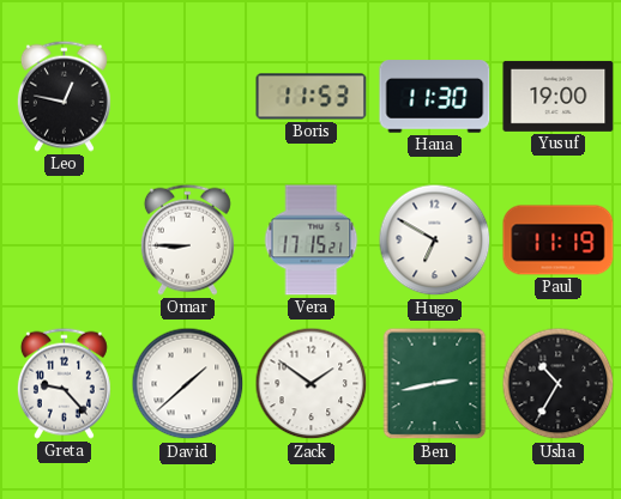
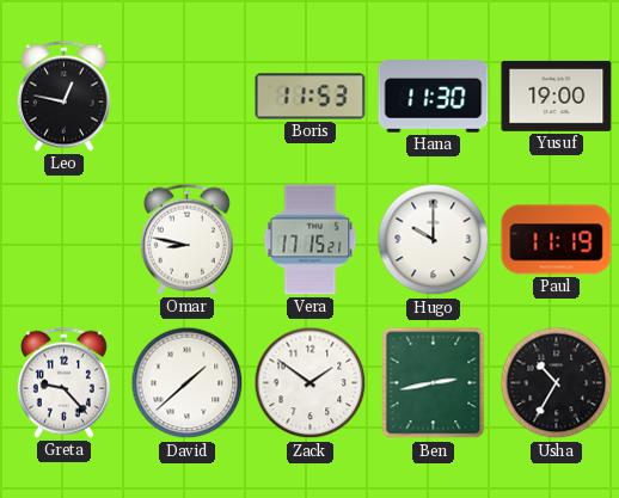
Omar: 8:45 -> 8:47 (186, 239)
Hugo: 6:50 -> 10:00 (434, 240)
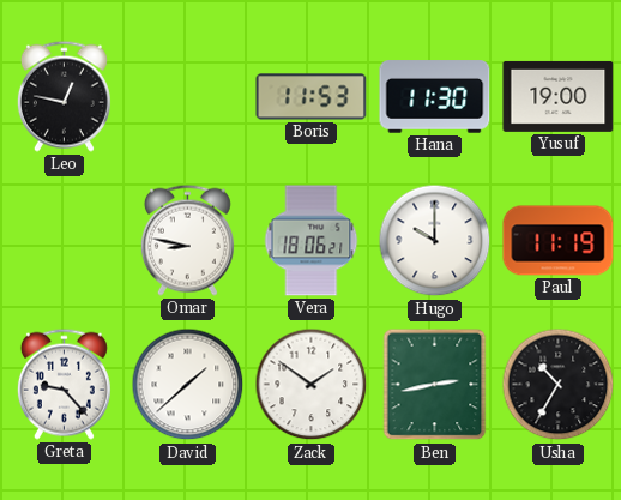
Vera: 17:15 -> 18:06 (312, 241)
